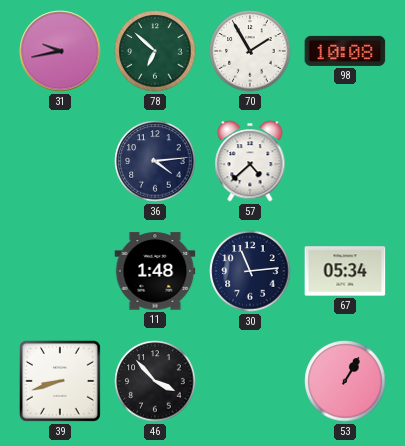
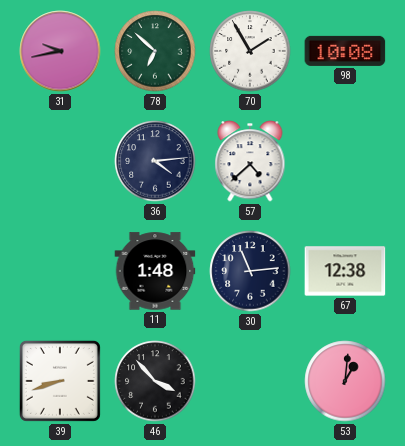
67: 05:34 -> 12:38 (345, 271)
53: 1:05 -> 1:01 (345, 381)
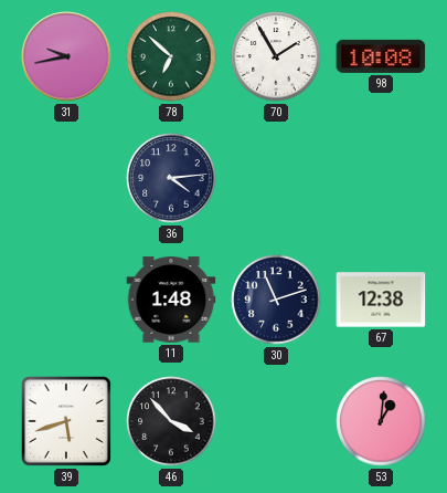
57: 4:38 -> none (250, 161)
30: 11:14 -> 11:12 (276, 300)
39: 8:42 -> 5:42 (66, 421)
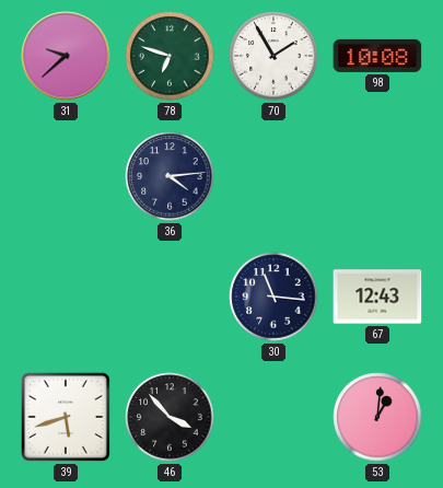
31: 9:43 -> 9:38 (66, 56)
78: 6:52 -> 6:48 (170, 56)
11: 1:48 -> none (171, 300)
30: 11:12 -> 11:16 (273, 297)
67: 12:38 -> 12:43 (377, 297)
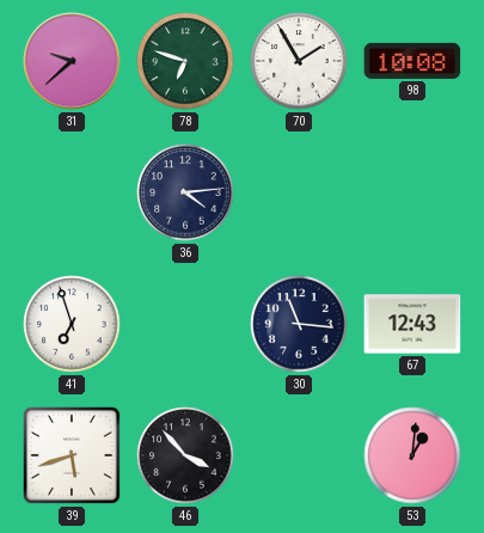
41: none -> 6:57 (72, 324)
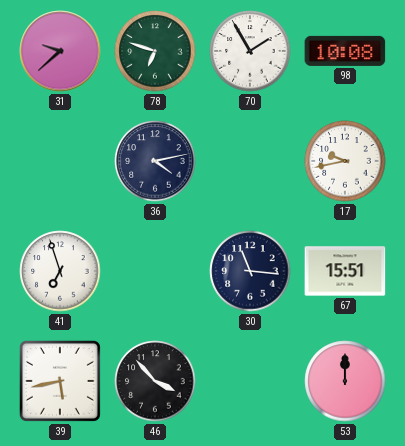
36: 4:14 -> 4:13 (155, 161)
17: none -> 9:43 (345, 161)
67: 12:43 -> 15:51 (345, 271)
39: 5:42 -> 5:43 (60, 381)
53: 1:01 -> 12:00 (345, 381)
